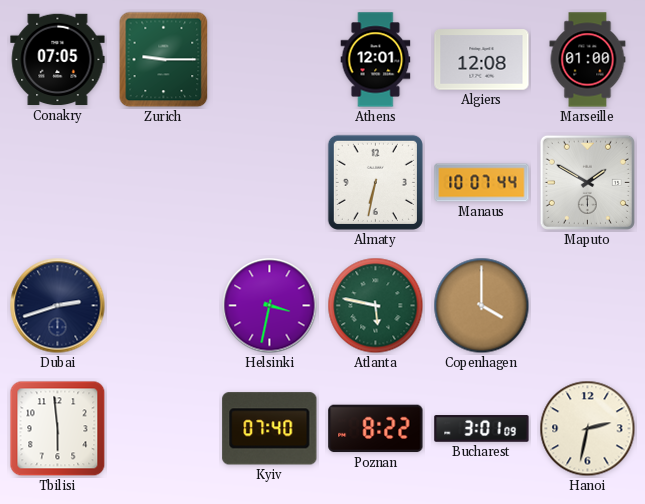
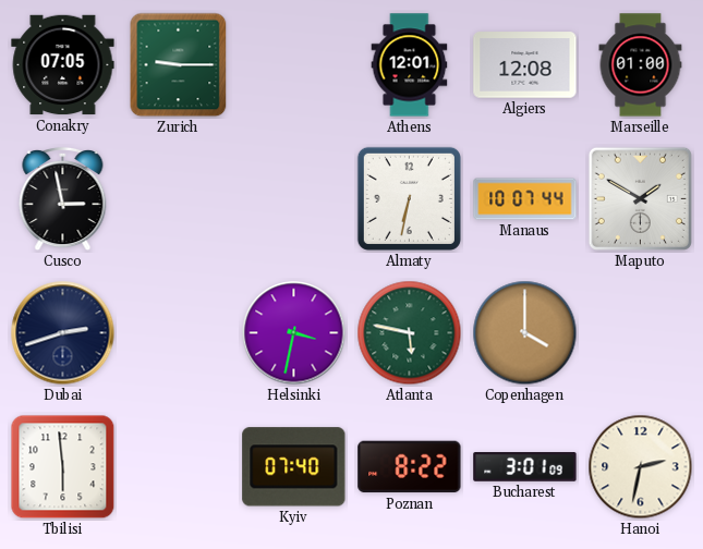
Cusco: none -> 2:58 (63, 199)
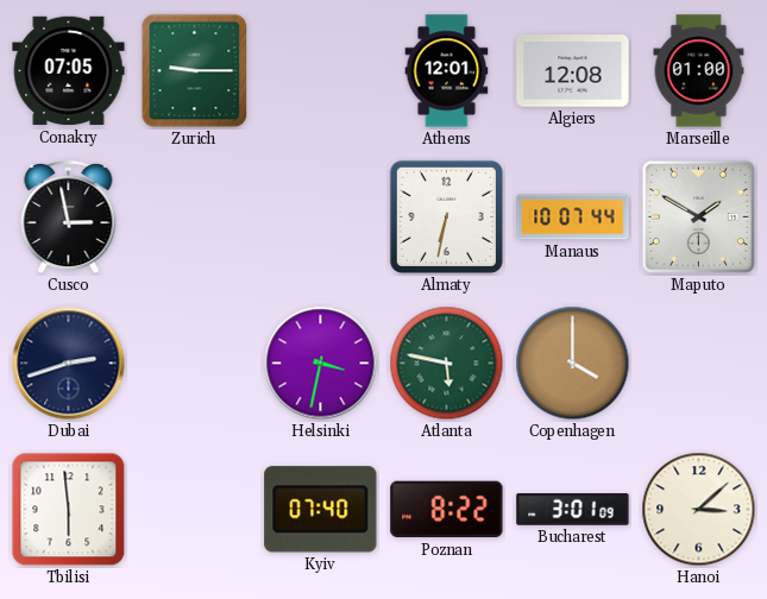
Hanoi: 2:32 -> 3:08 (699, 510)
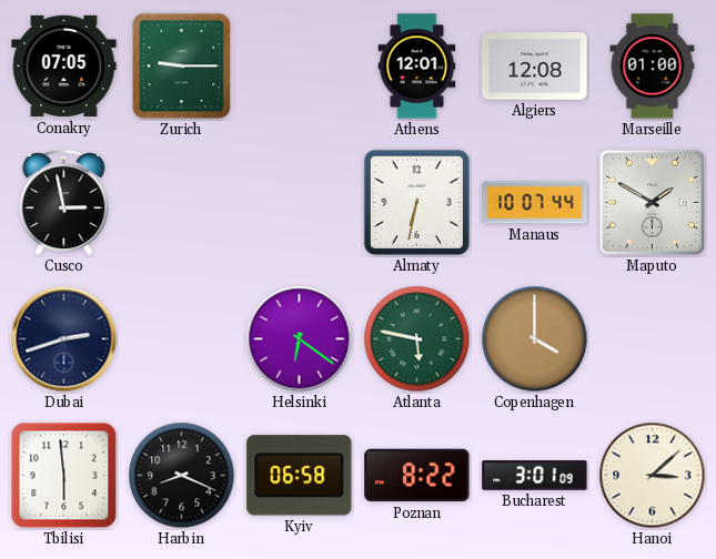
Helsinki: 3:32 -> 6:21 (300, 339)
Harbin: none -> 8:19 (182, 476)
Kyiv: 07:40 -> 06:58 (300, 476)
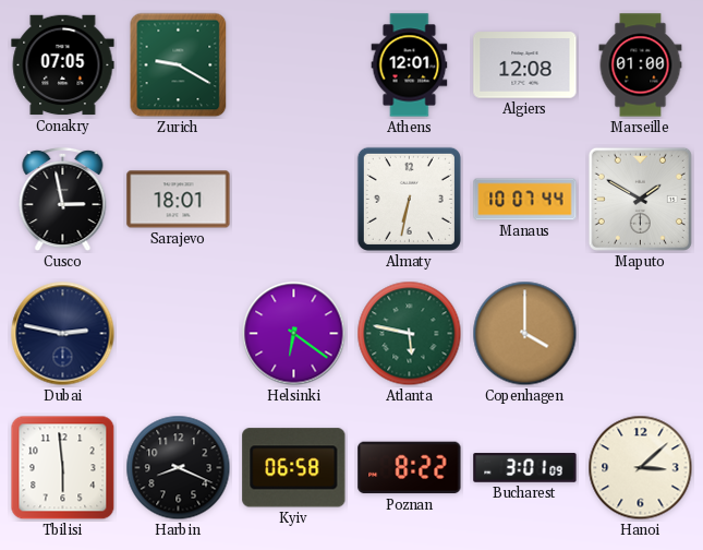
Zurich: 9:15 -> 9:20 (179, 65)
Sarajevo: none -> 18:01 (179, 200)
Dubai: 2:42 -> 2:47 (63, 334)
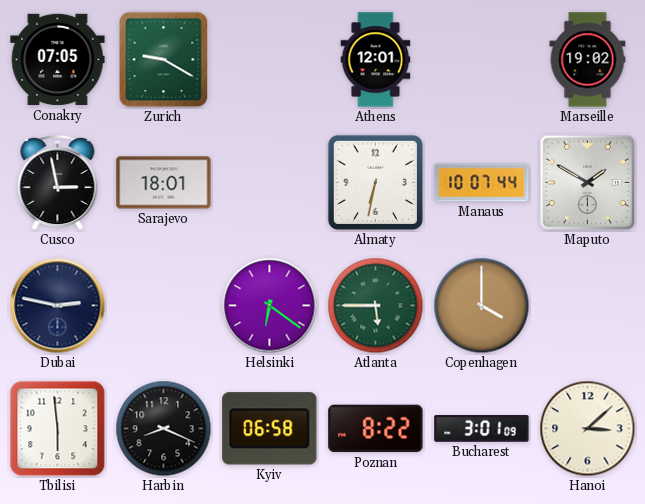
Algiers: 12:08 -> none (525, 65)
Marseille: 01:00 -> 19:02 (588, 60)
Atlanta: 5:47 -> 5:45 (376, 306)
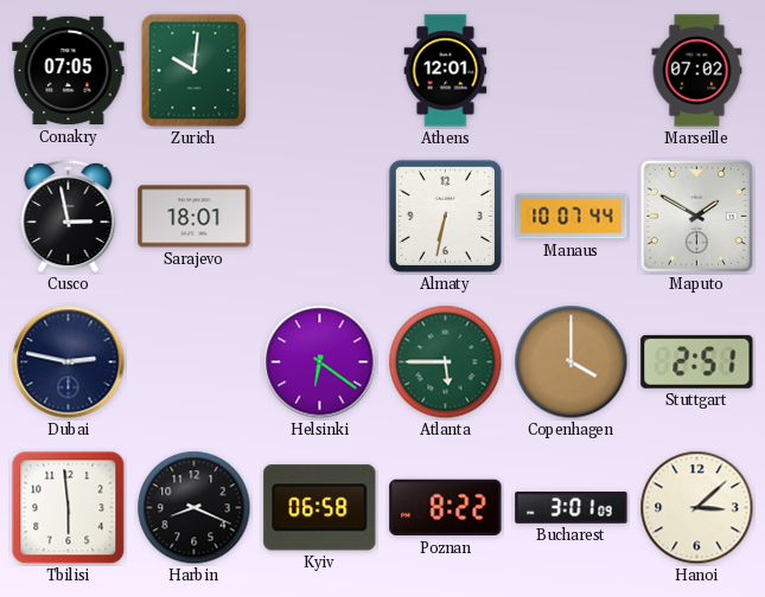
Zurich: 9:20 -> 10:01 (195, 71)
Marseille: 19:02 -> 07:02 (697, 71)
Stuttgart: none -> 2:51 (697, 361)
